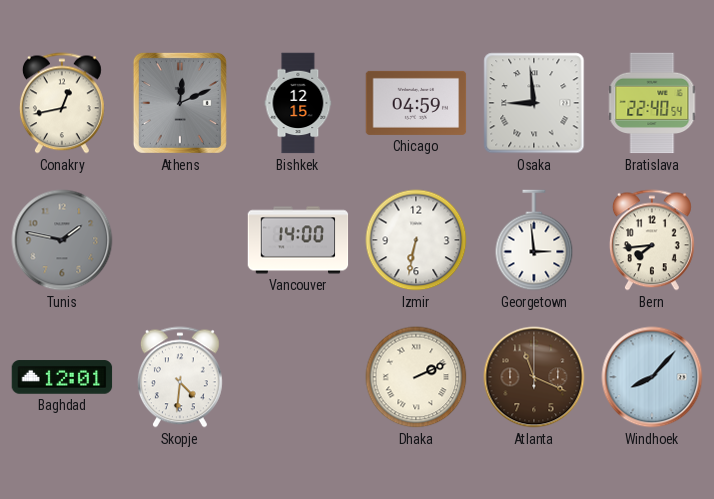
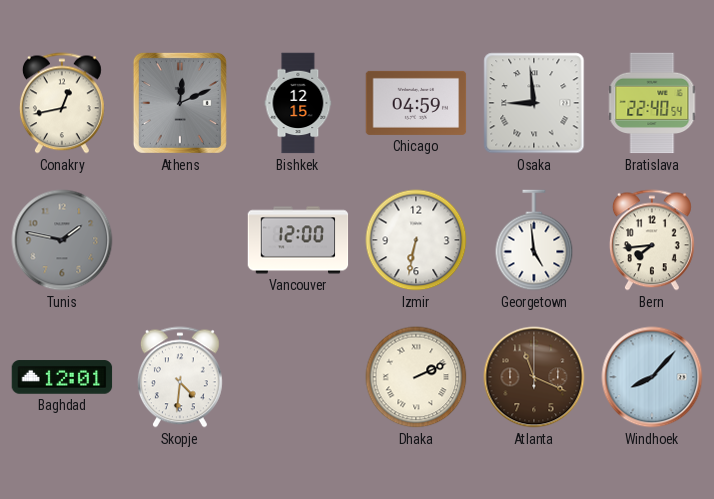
Vancouver: 14:00 -> 12:00 (298, 240)
Georgetown: 2:59 -> 4:59 (534, 240)
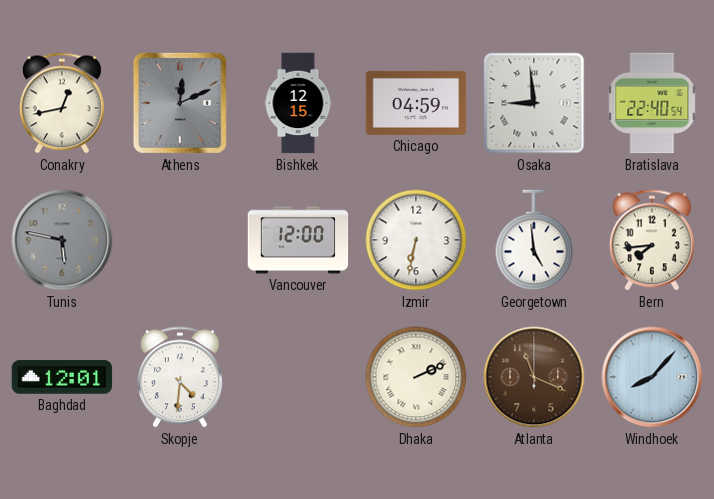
Tunis: 1:47 -> 5:47 (62, 240)
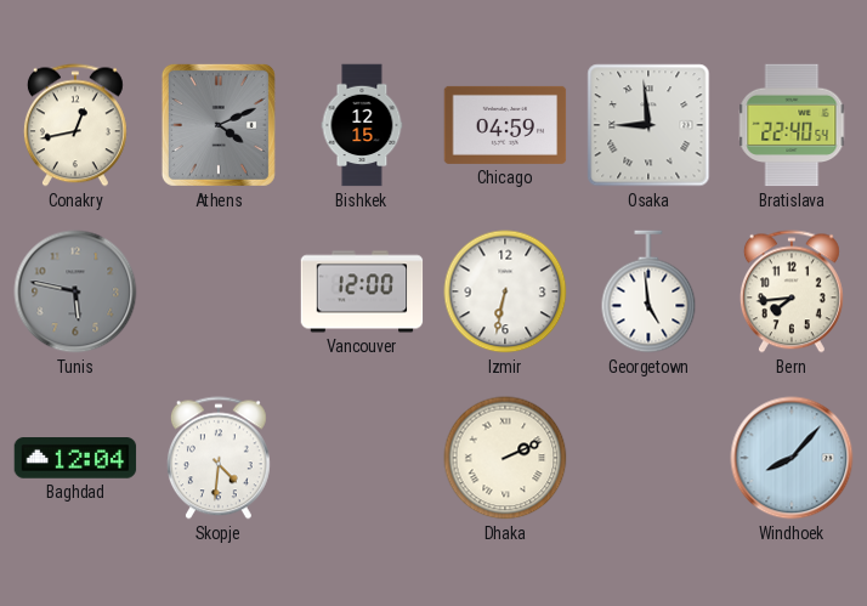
Athens: 12:11 -> 4:11 (219, 125)
Baghdad: 12:01 -> 12:04 (75, 458)
Atlanta: 11:19 -> none (534, 377)
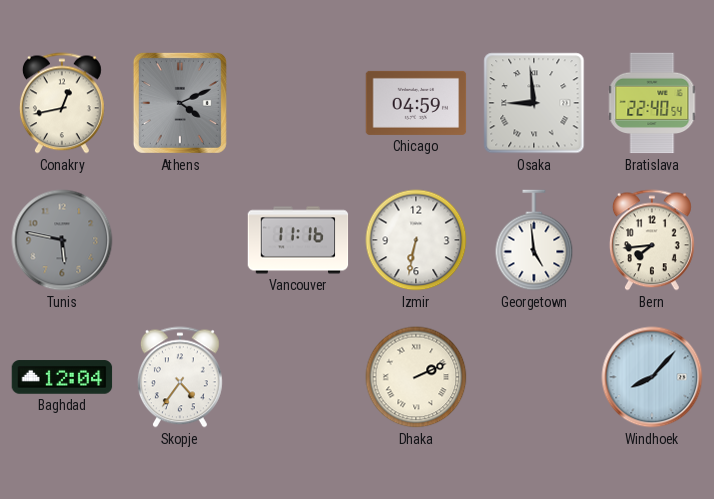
Bishkek: 12:15 -> none (362, 125)
Vancouver: 12:00 -> 11:16 (298, 240)
Skopje: 4:31 -> 4:36 (180, 377)
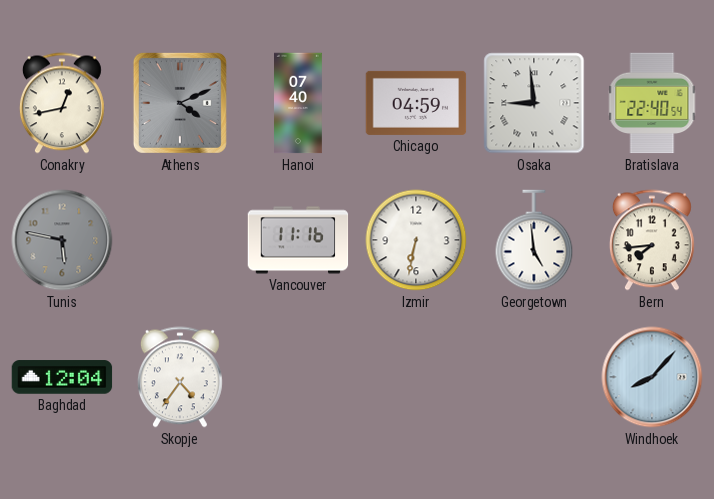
Hanoi: none -> 07:40 (299, 103)
Dhaka: 2:11 -> none (416, 377)
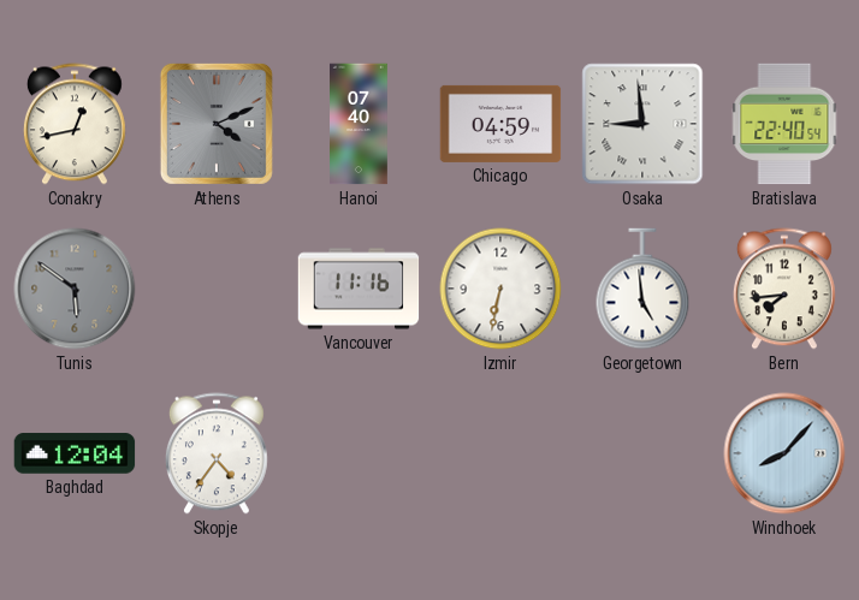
Tunis: 5:47 -> 5:51 (75, 289)
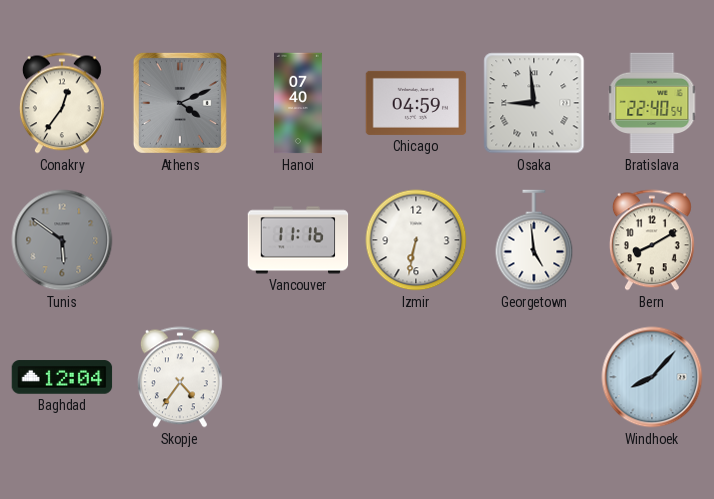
Conakry: 12:43 -> 12:36 (62, 103)
Bern: 7:44 -> 8:10 (652, 240)
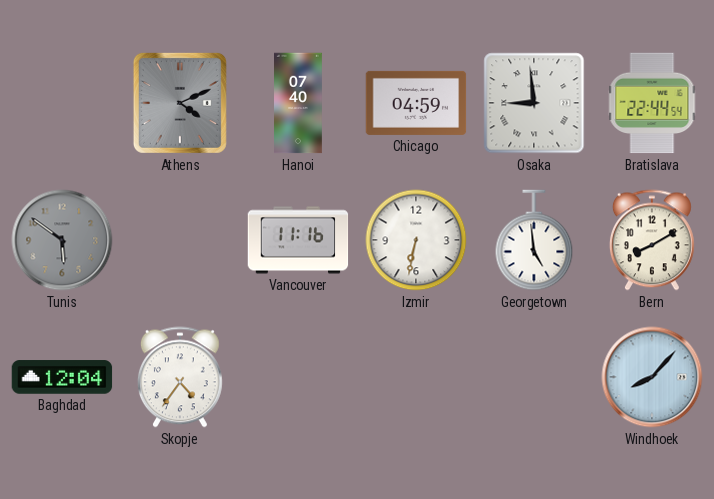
Conakry: 12:36 -> none (62, 103)
Bratislava: 22:40 -> 22:44 (652, 103)
